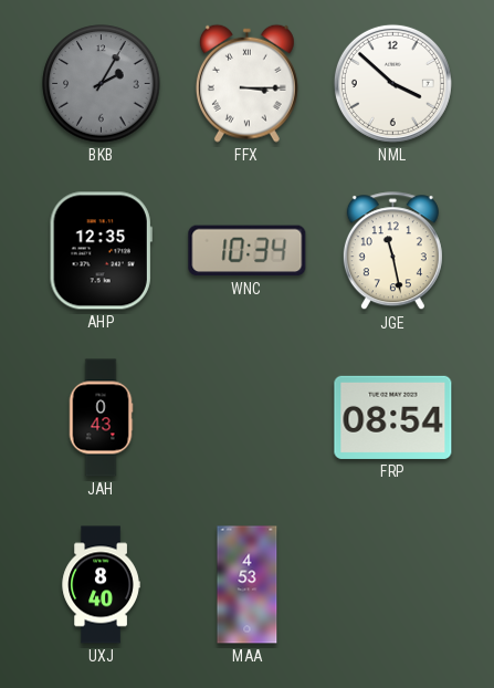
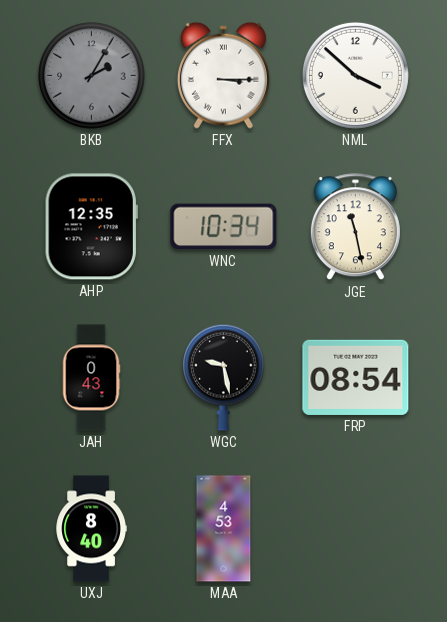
WGC: none -> 9:28 (224, 377)
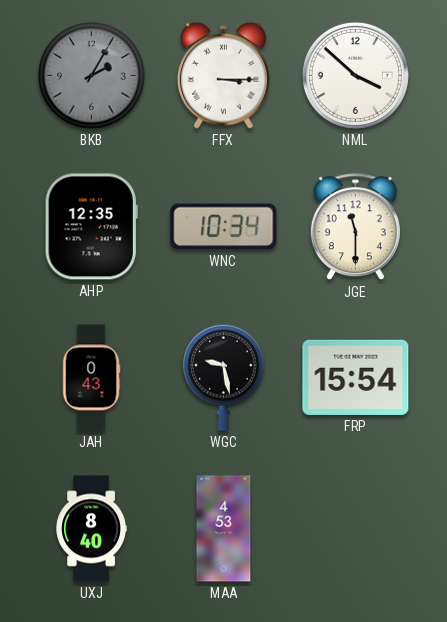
JGE: 11:28 -> 11:30 (355, 227)
FRP: 08:54 -> 15:54 (356, 377)
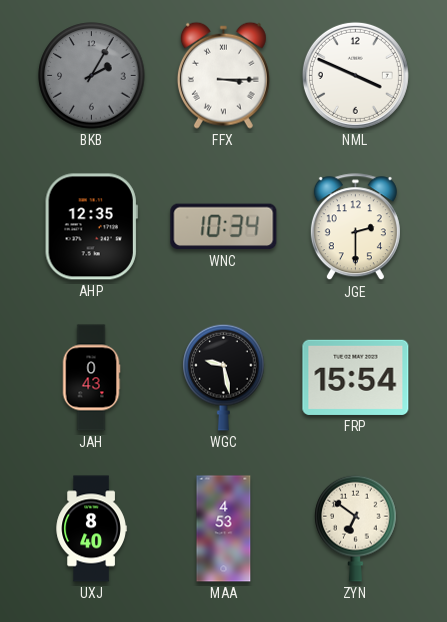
NML: 3:52 -> 3:49 (355, 75)
JGE: 11:30 -> 2:30 (355, 227)
ZYN: none -> 6:51 (356, 528)
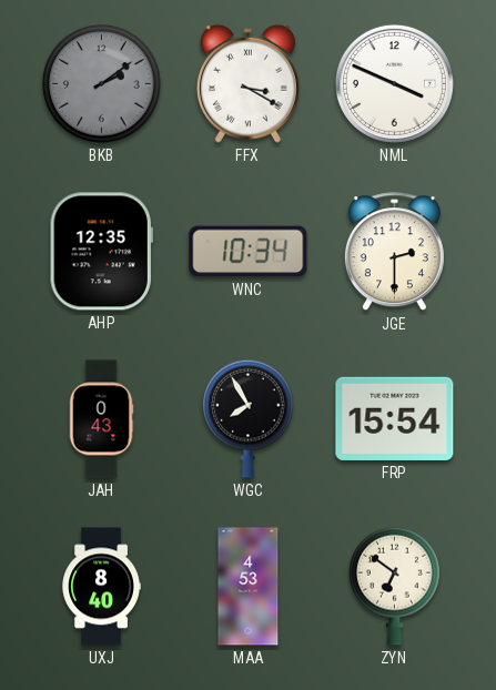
BKB: 2:05 -> 2:09 (102, 84)
FFX: 3:15 -> 3:20 (247, 83)
WGC: 9:28 -> 7:55 (249, 418)
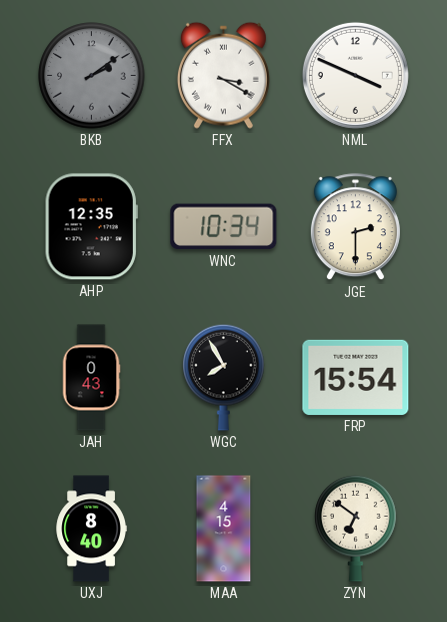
MAA: 4:53 -> 4:15 (224, 529)
